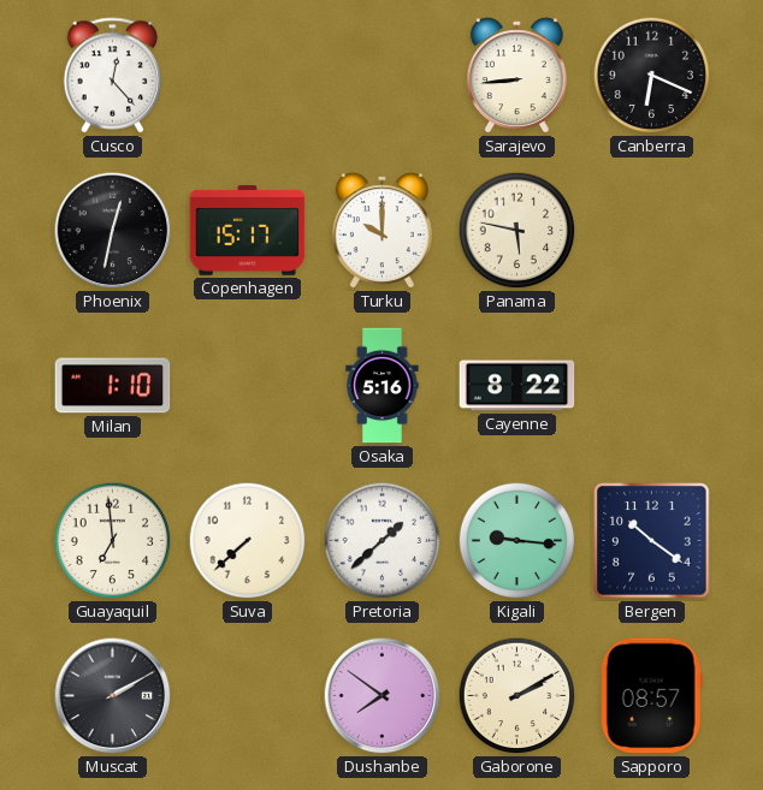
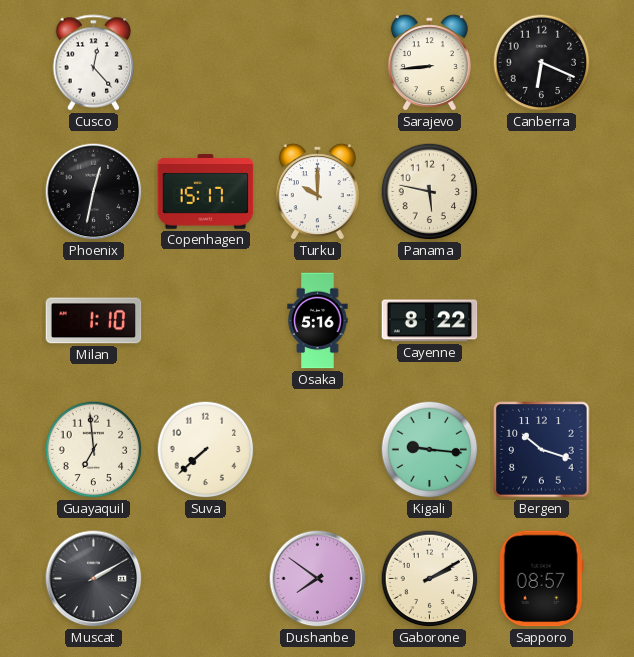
Pretoria: 1:38 -> none (383, 541)
Bergen: 10:21 -> 10:18 (542, 450)
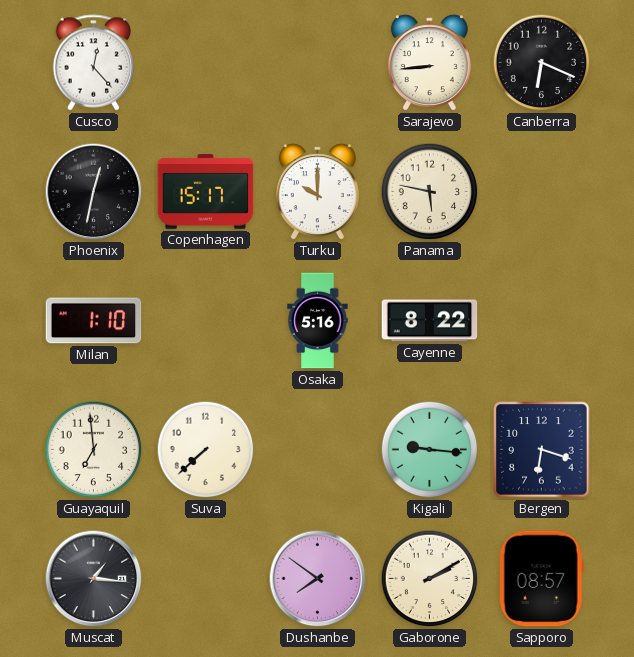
Bergen: 10:18 -> 6:18 (542, 450)
Muscat: 2:10 -> 1:16 (94, 579)
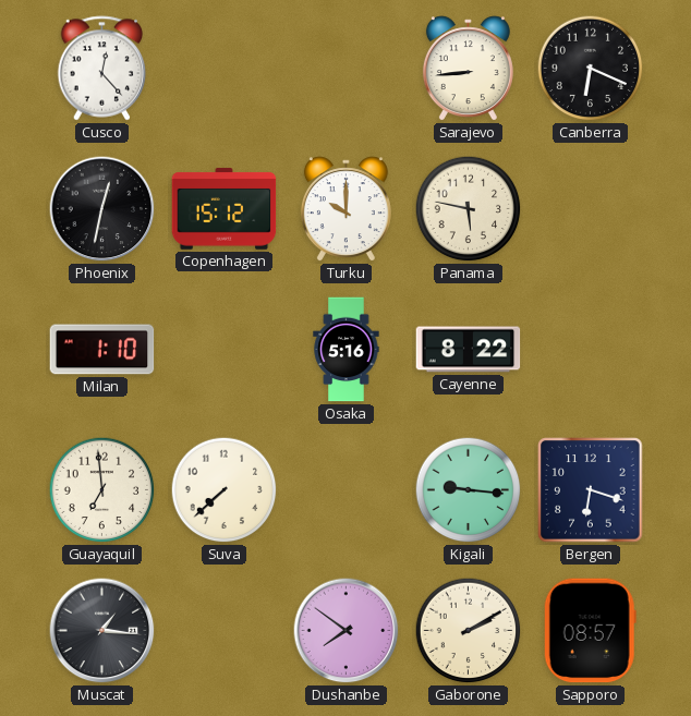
Copenhagen: 15:17 -> 15:12 (225, 209)
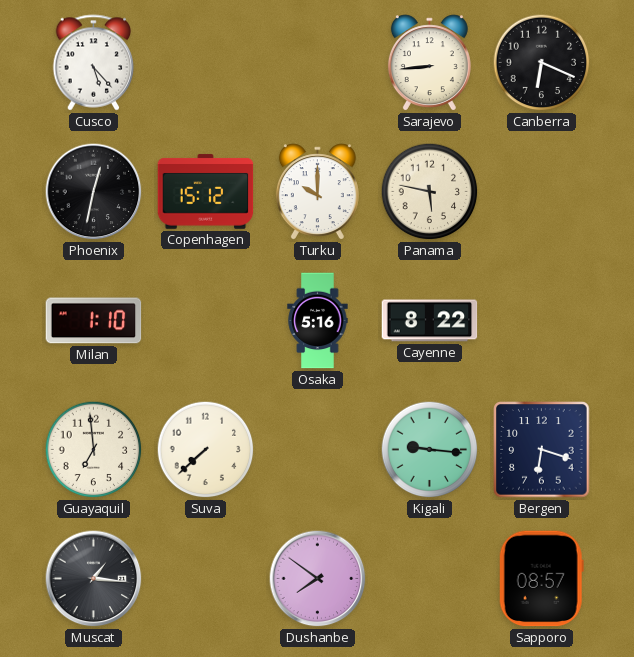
Cusco: 12:23 -> 5:23 (94, 63)
Gaborone: 2:10 -> none (469, 631)
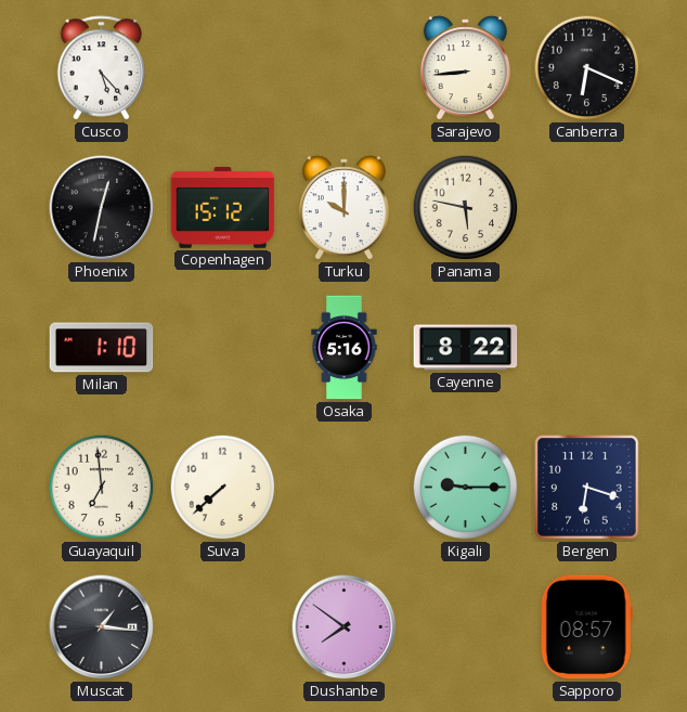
Kigali: 9:16 -> 9:15 (466, 488)
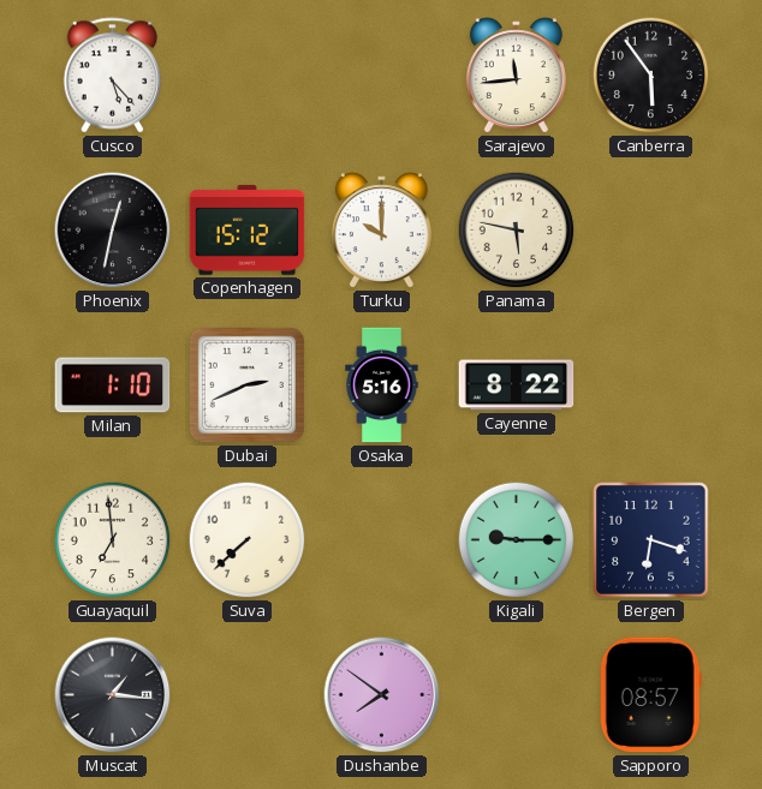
Sarajevo: 8:44 -> 11:44 (516, 76)
Canberra: 6:19 -> 5:54 (651, 76)
Dubai: none -> 2:41 (246, 384)
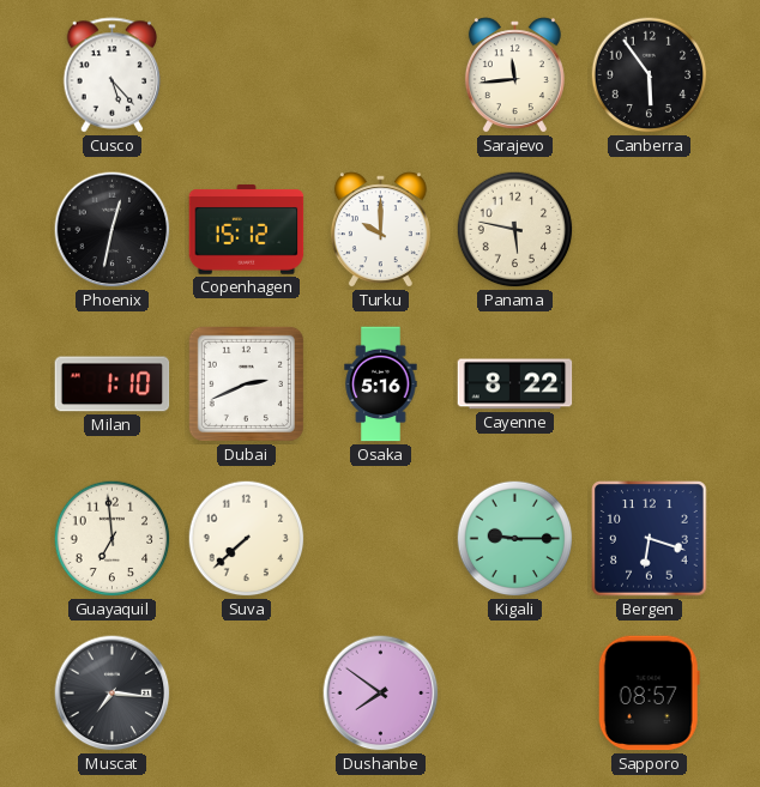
Muscat: 1:16 -> 7:16 (113, 694)
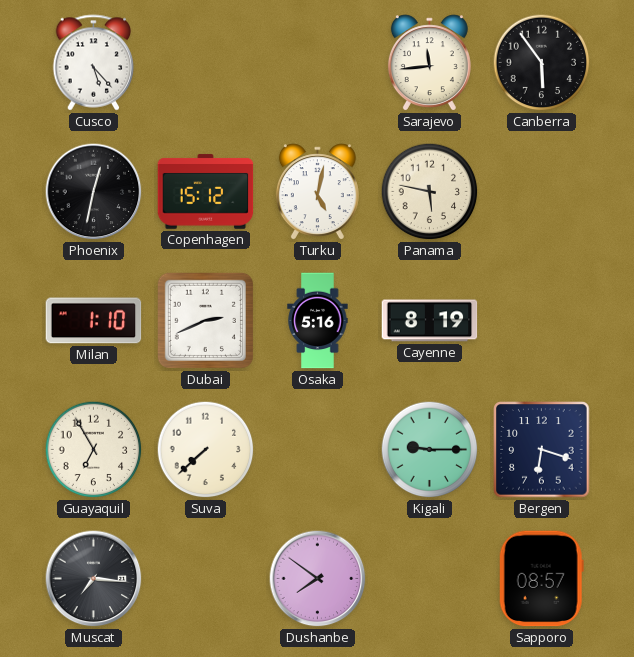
Turku: 10:00 -> 5:02 (317, 192)
Cayenne: 8:22 -> 8:19 (430, 321)
Guayaquil: 6:59 -> 6:55 (94, 450)
